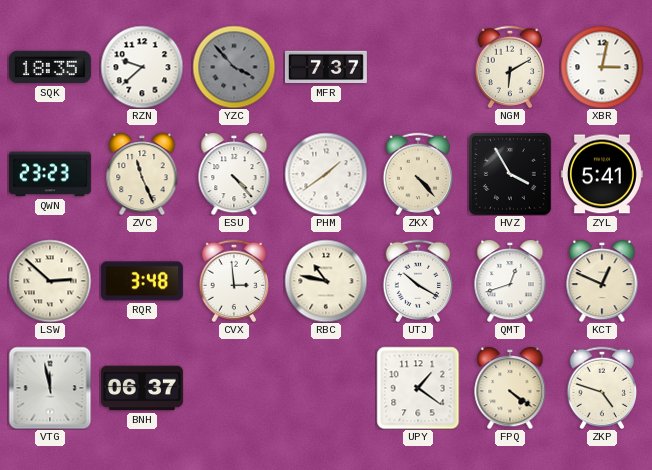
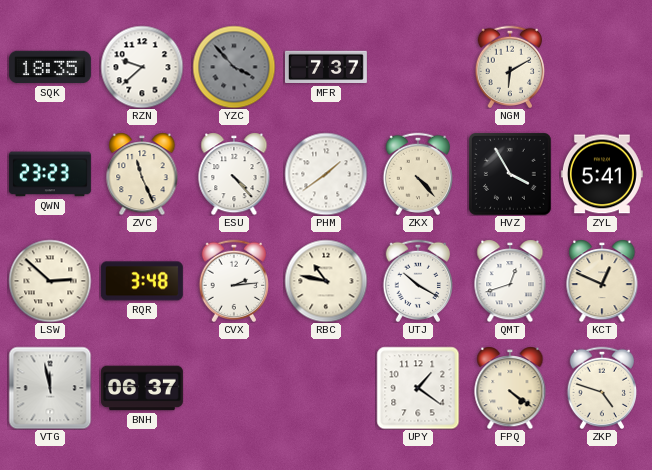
XBR: 3:02 -> none (602, 67)
CVX: 2:59 -> 2:14 (234, 280)
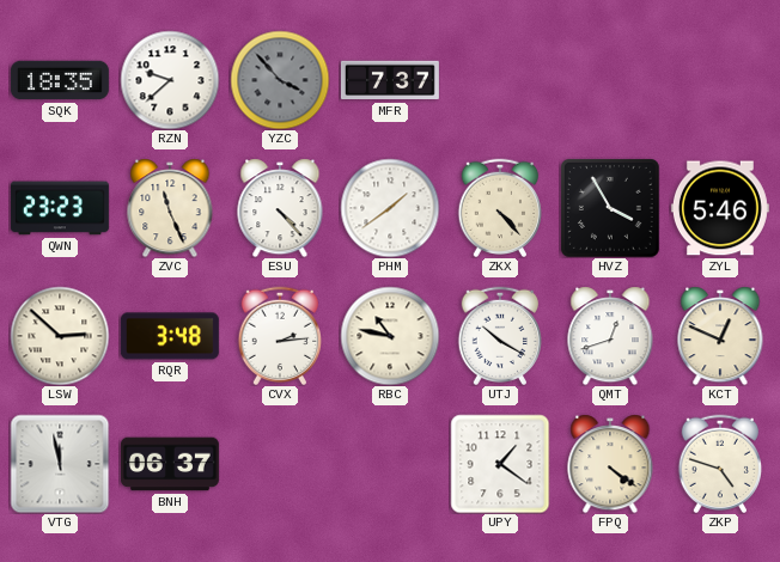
NGM: 6:10 -> none (510, 66)
ZYL: 5:41 -> 5:46 (720, 208)
